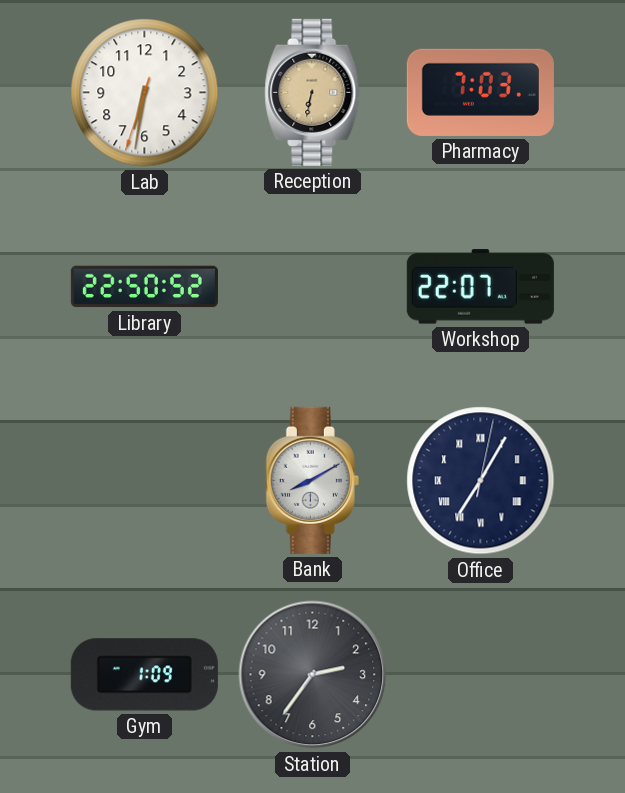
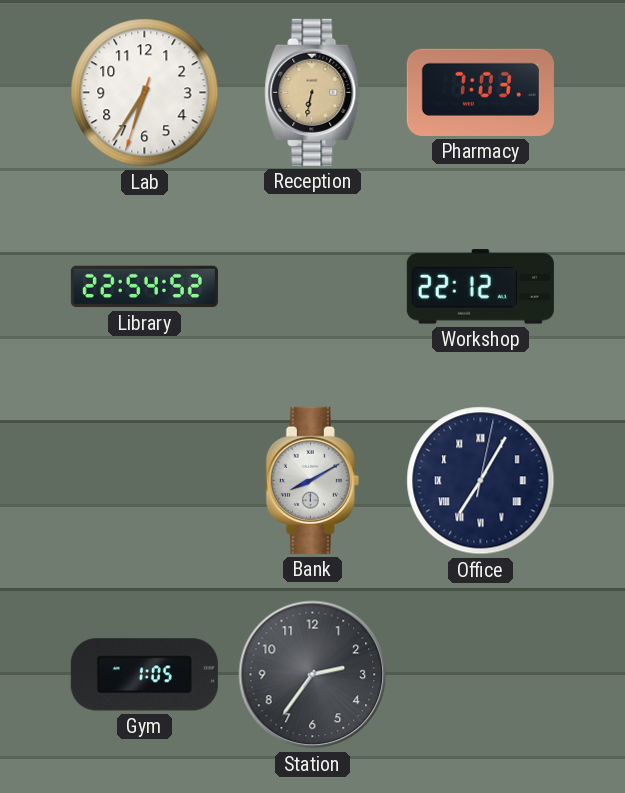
Lab: 6:31 -> 6:35 (145, 93)
Library: 22:50 -> 22:54 (144, 287)
Workshop: 22:07 -> 22:12 (480, 287)
Gym: 1:09 -> 1:05 (144, 675)
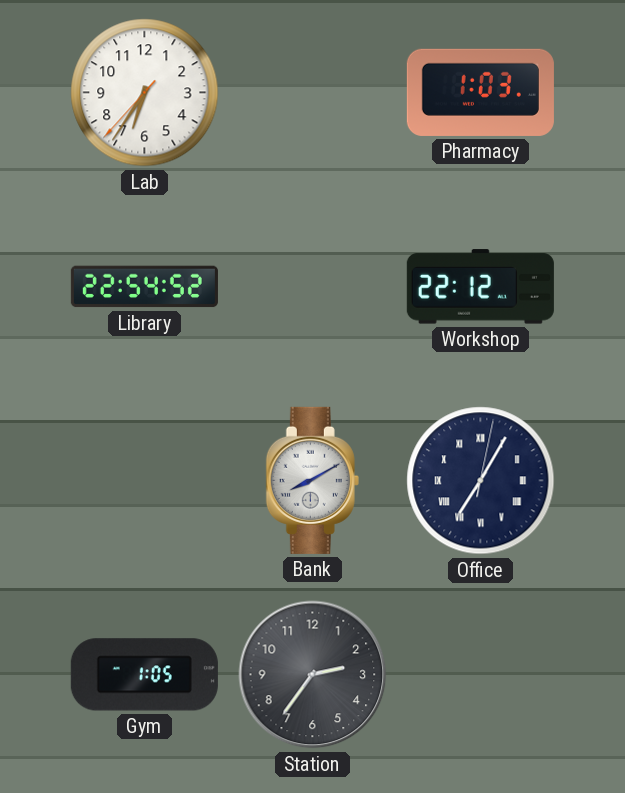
Lab: 6:35:33 -> 6:35:37 (145, 93)
Reception: 6:32 -> none (313, 92)
Pharmacy: 7:03 -> 1:03 (480, 92)
